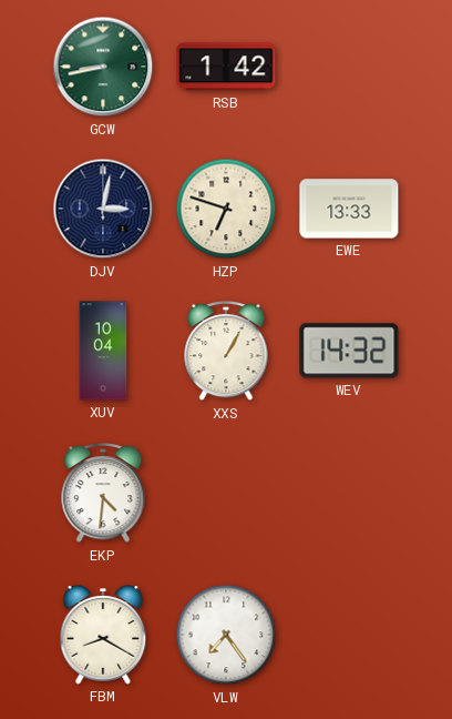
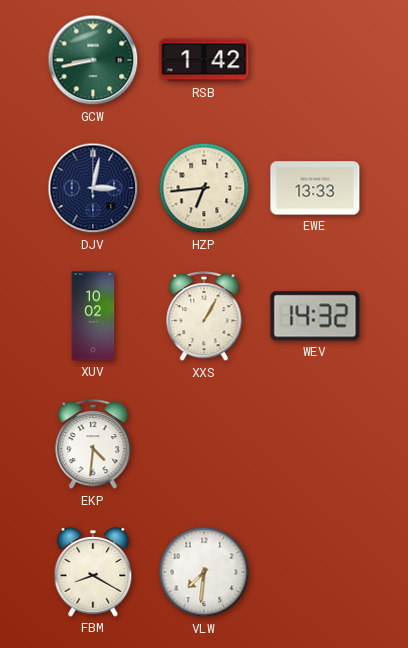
HZP: 6:48 -> 6:44 (204, 188)
XUV: 10:04 -> 10:02 (93, 316)
VLW: 7:24 -> 7:31 (204, 572)
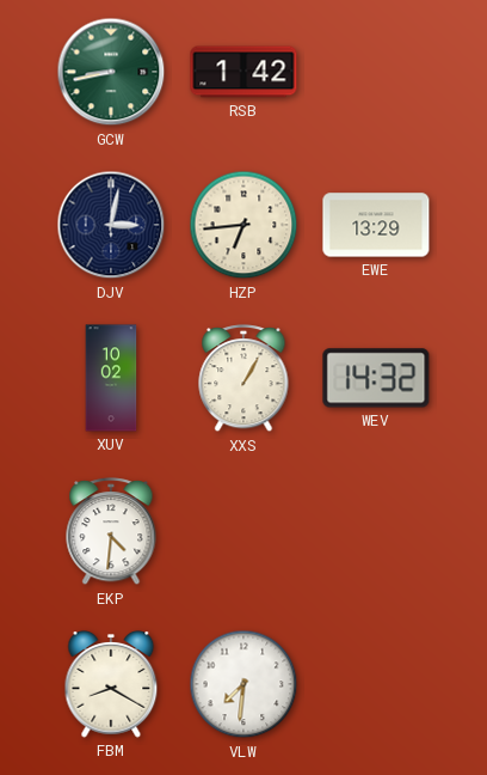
EWE: 13:33 -> 13:29 (376, 225)
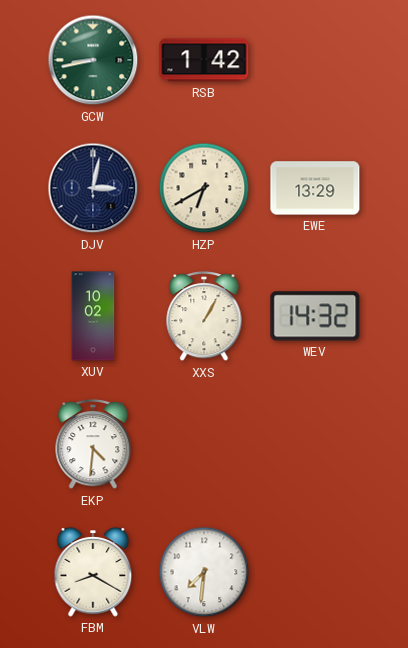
HZP: 6:44 -> 6:40 (204, 188)
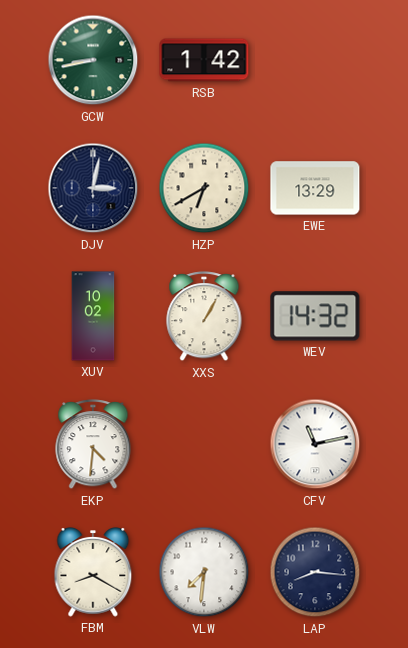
CFV: none -> 11:13 (315, 444)
LAP: none -> 8:16 (315, 572)
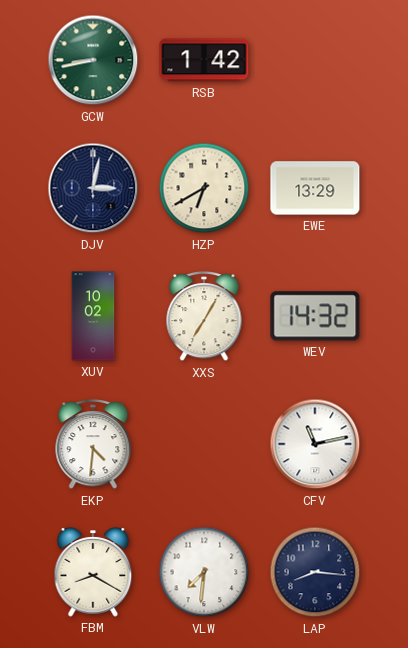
XXS: 1:05 -> 7:05 (204, 317)
